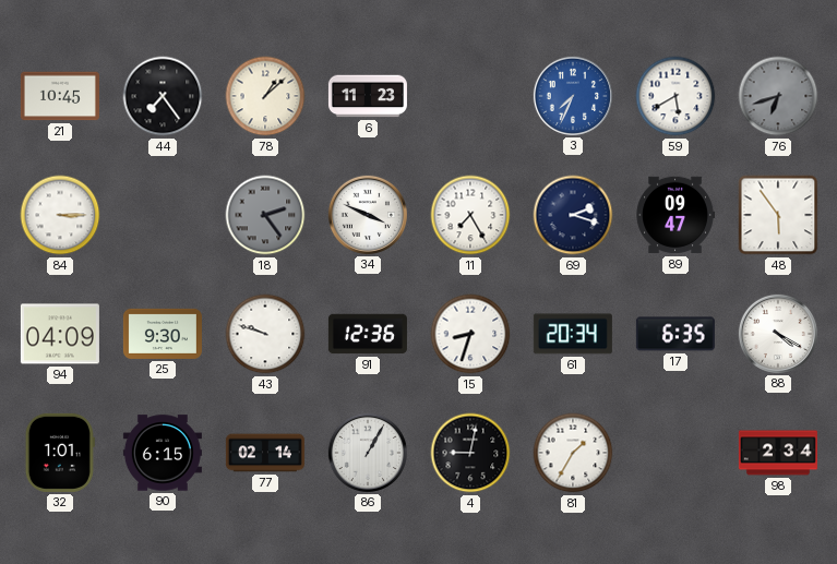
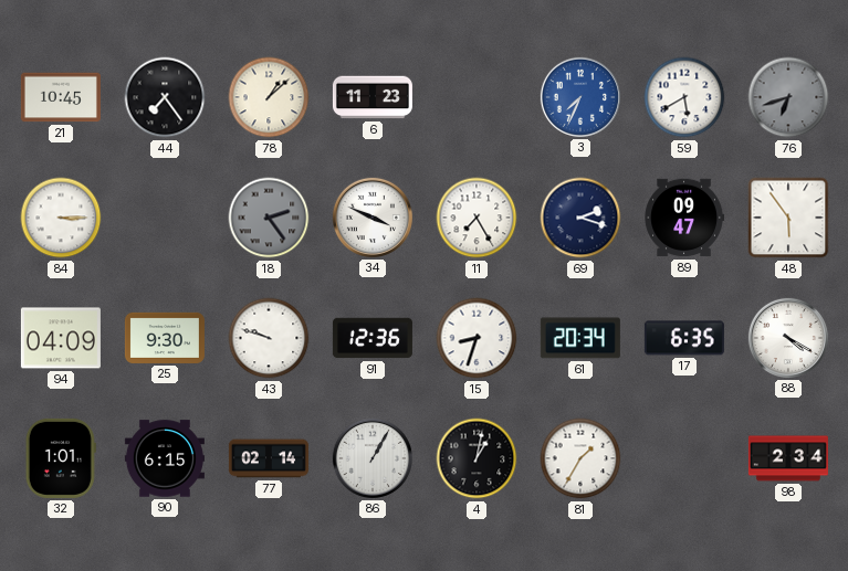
4: 9:02 -> 1:02 (477, 458)
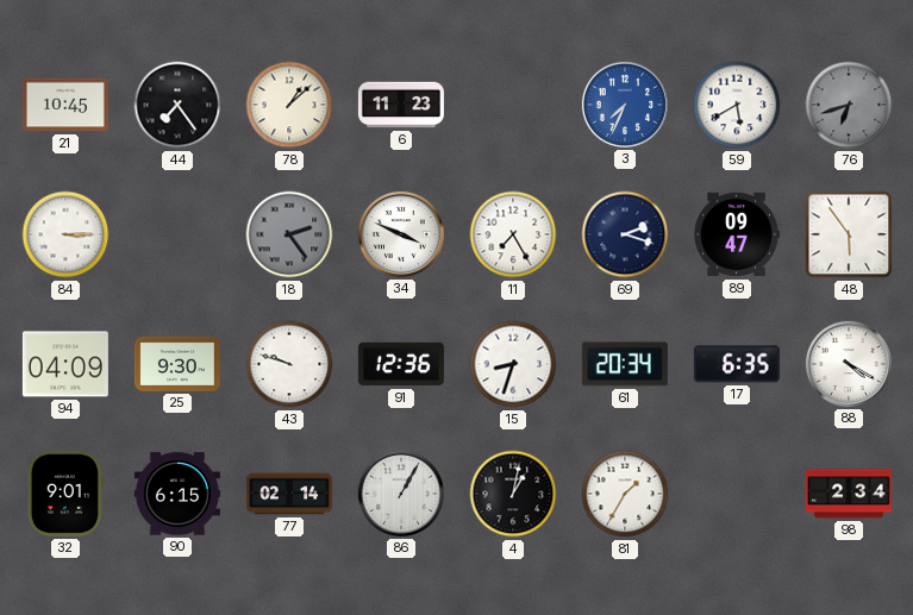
32: 1:01 -> 9:01 (65, 494)
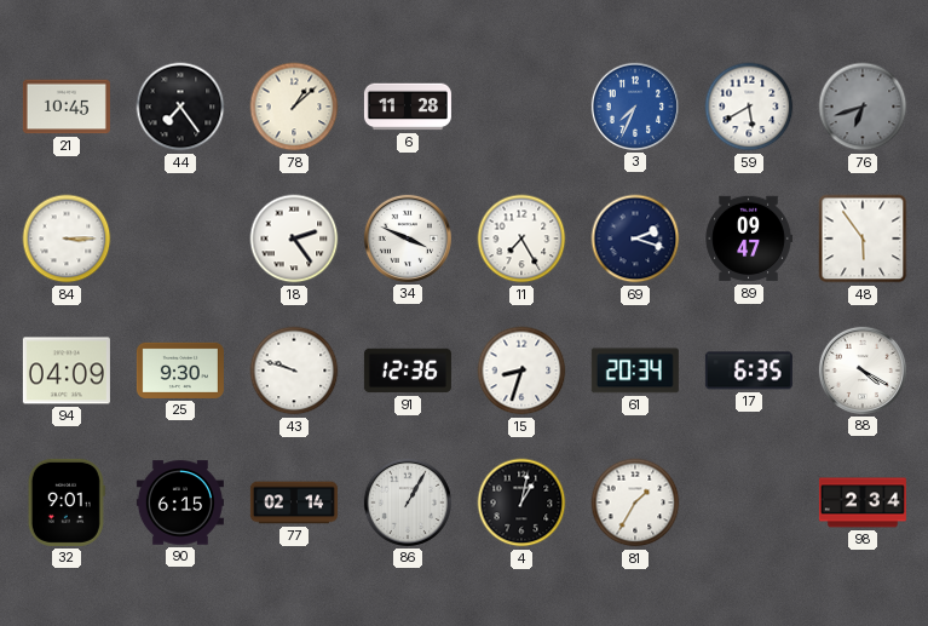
6: 11:23 -> 11:28 (408, 107)
18 dial: grey -> white (294, 239)
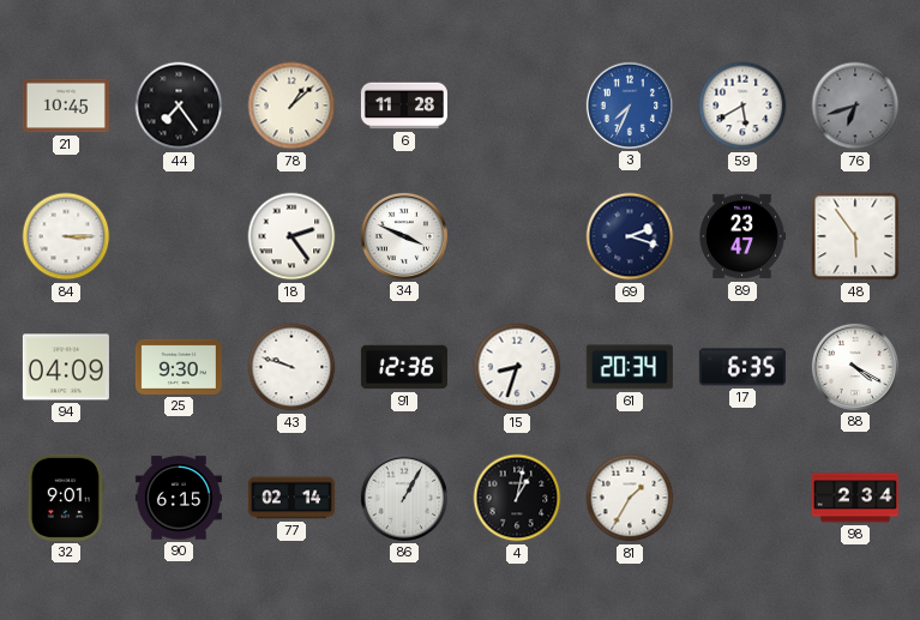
11: 7:25 -> none (521, 239)
89: 09:47 -> 23:47 (742, 236)
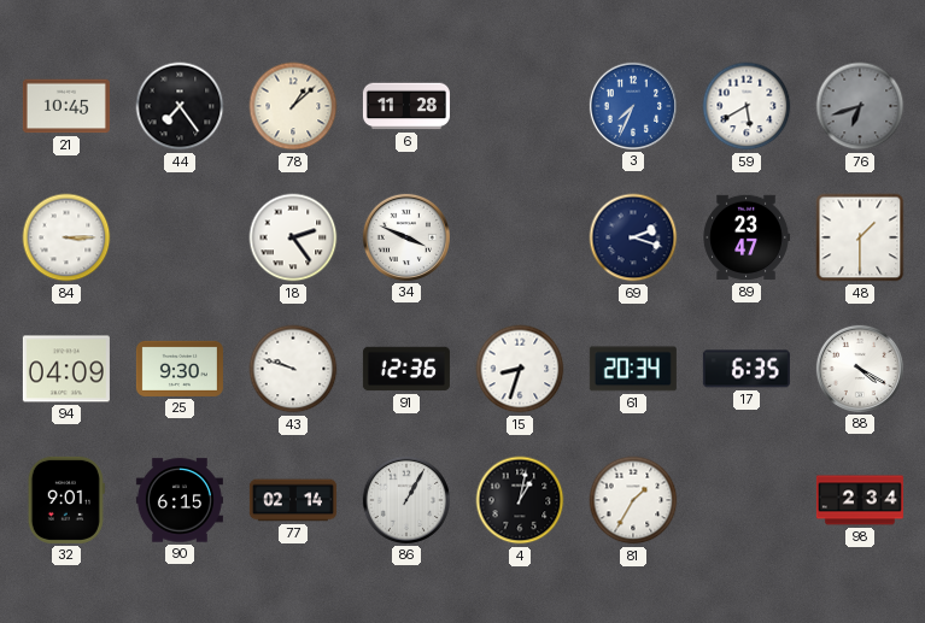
48: 5:54 -> 1:30 (860, 237)
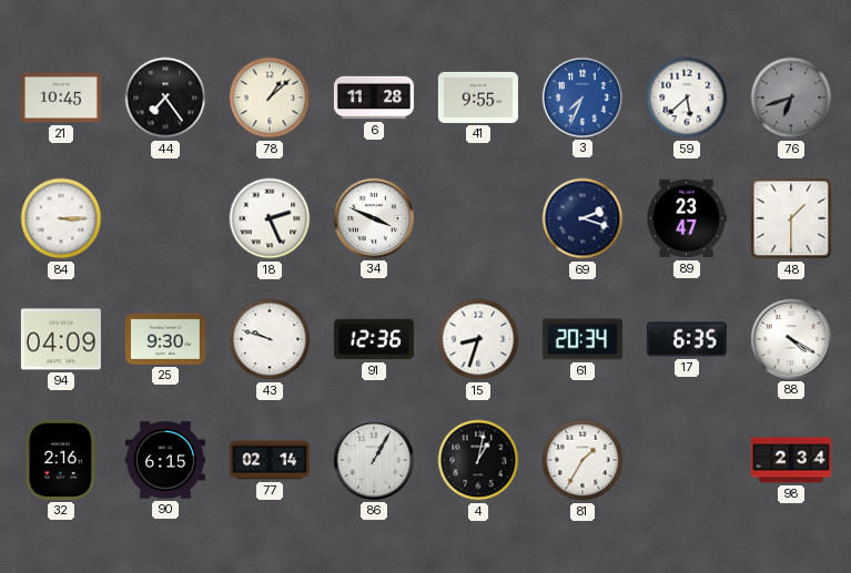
41: none -> 9:55 (478, 98)
59: 5:40 -> 5:38 (687, 98)
18: 2:24 -> 2:26 (270, 218)
32: 9:01 -> 2:16 (61, 460)
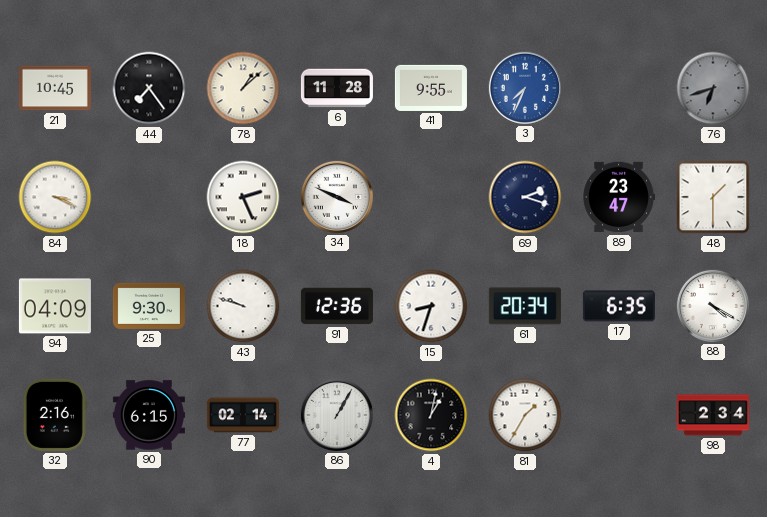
59: 5:38 -> none (687, 98)
84: 3:15 -> 3:19 (55, 197)
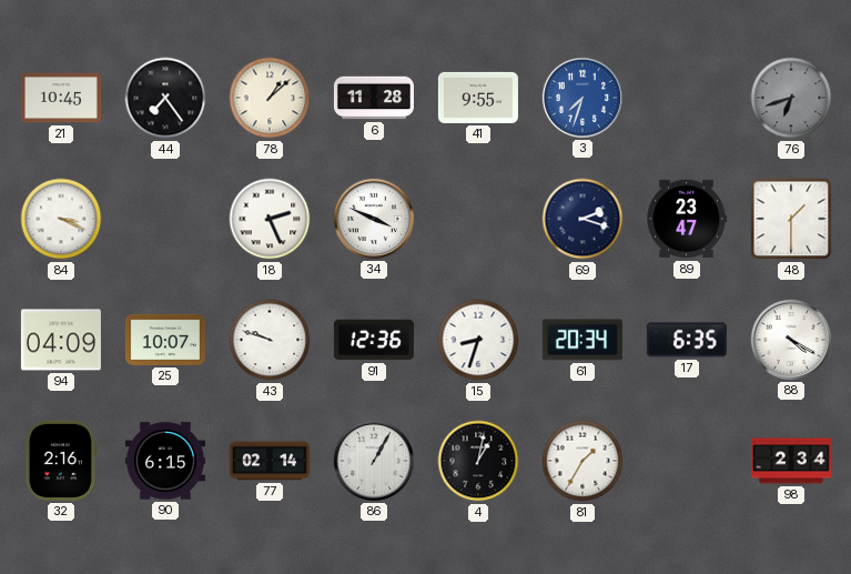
3: 7:34 -> 7:33 (582, 98)
25: 9:30 -> 10:07 (165, 340)
